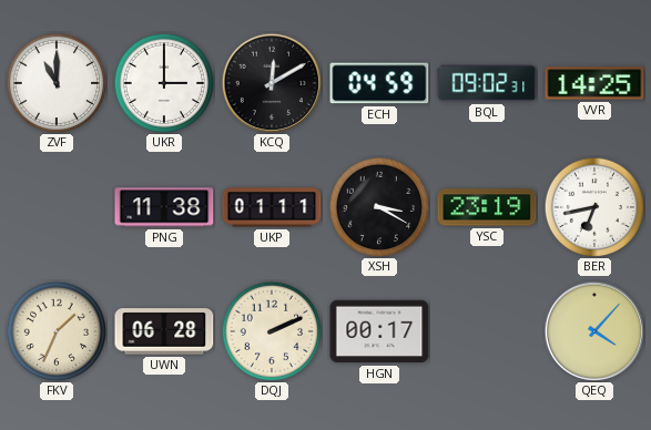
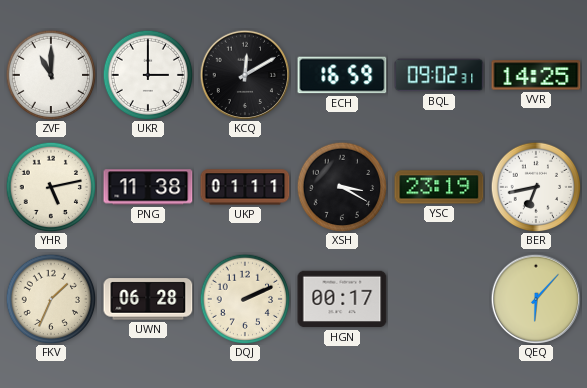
ECH: 04:59 -> 16:59 (342, 75)
YHR: none -> 5:13 (51, 187)
QEQ: 4:07 -> 6:07 (536, 299)
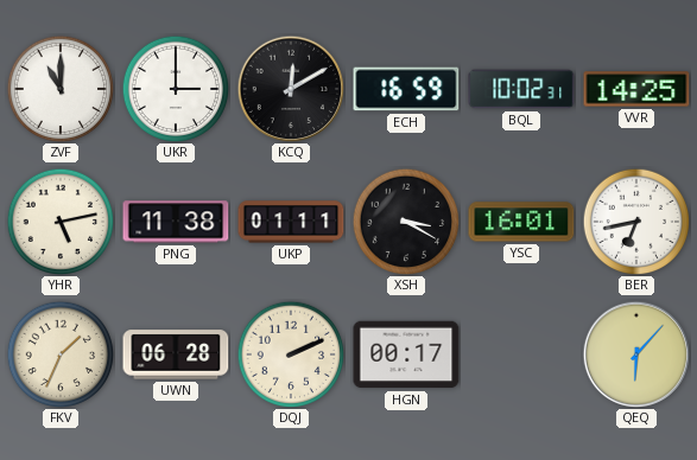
BQL: 09:02 -> 10:02 (521, 89)
YSC: 23:19 -> 16:01 (521, 222)
